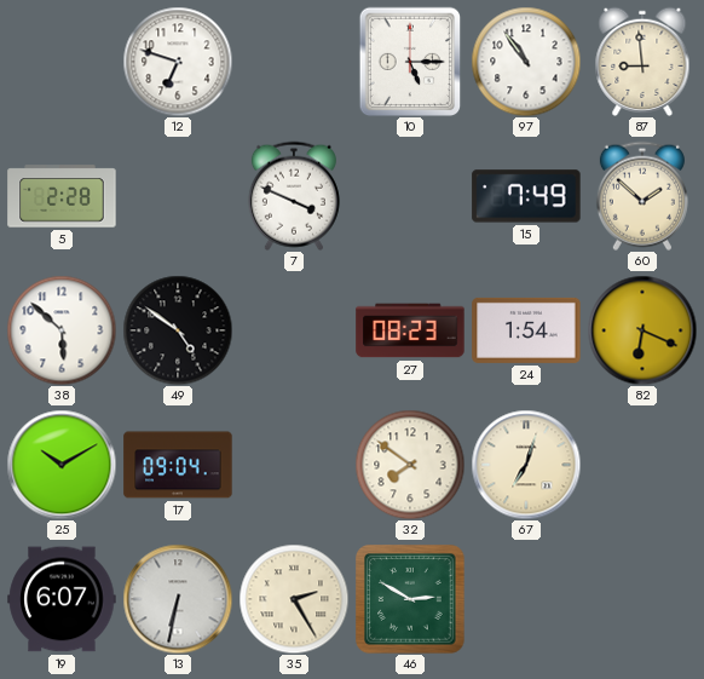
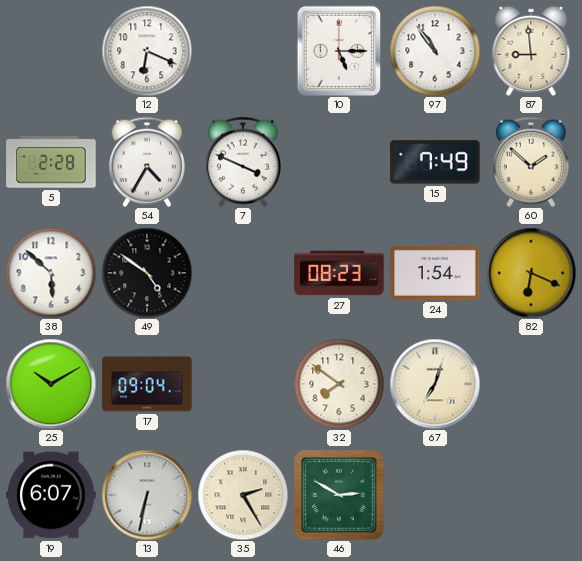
12: 6:48 -> 6:19 (147, 51)
54: none -> 4:35 (147, 162)
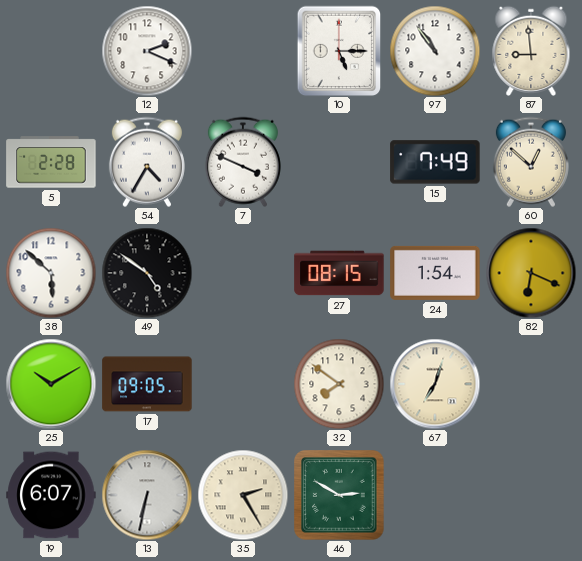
12: 6:19 -> 2:19 (147, 51)
60: 1:52 -> 12:52 (531, 162)
27: 08:23 -> 08:15 (339, 273)
17: 09:04 -> 09:05 (147, 384)
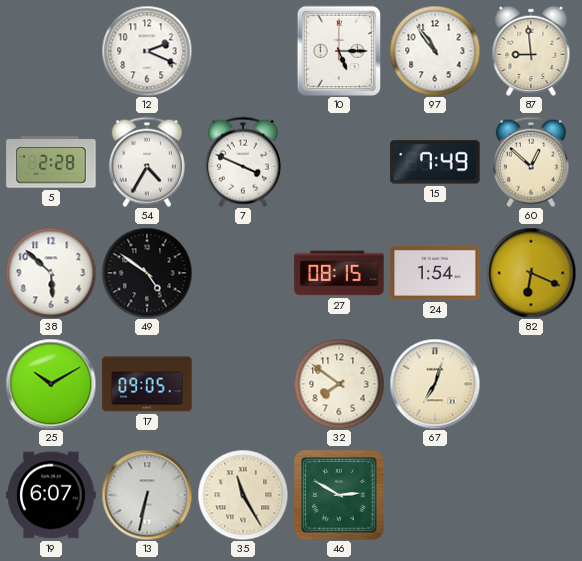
35: 2:25 -> 11:25 (243, 495)
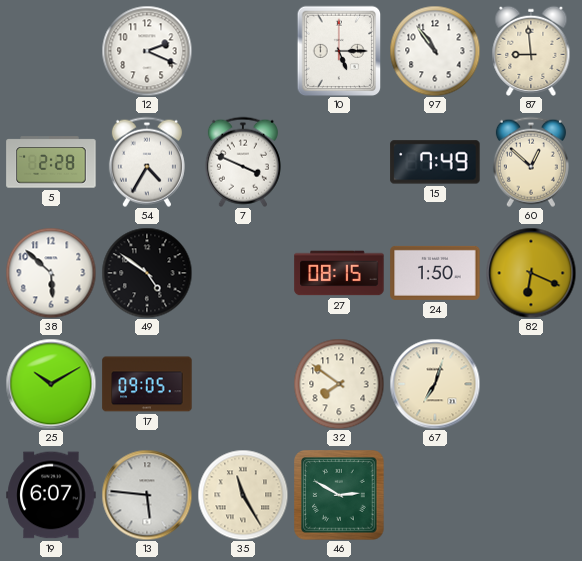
24: 1:54 -> 1:50 (435, 273)
13: 6:32 -> 5:46 (147, 495)
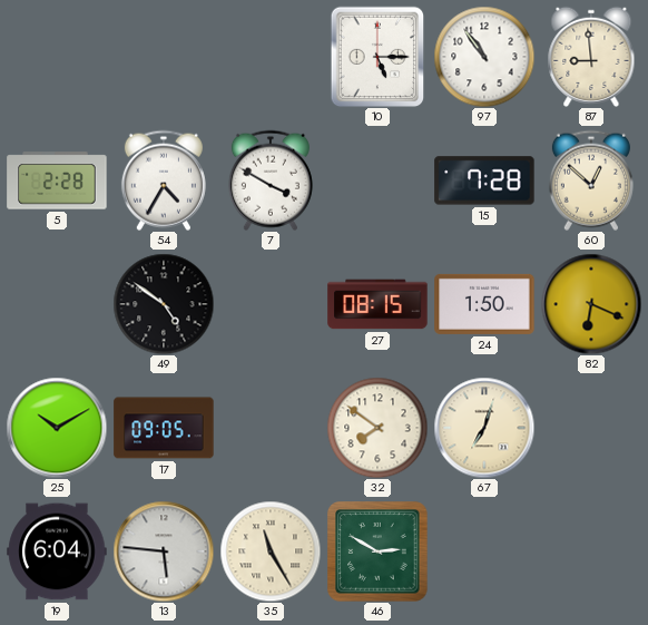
12: 2:19 -> none (147, 51)
7: 3:49 -> 3:50 (271, 180)
15: 7:49 -> 7:28 (484, 180)
38: 5:52 -> none (51, 273)
19: 6:07 -> 6:04 (57, 551)
